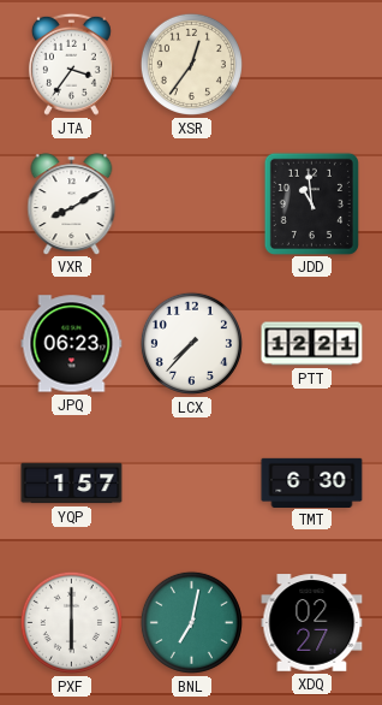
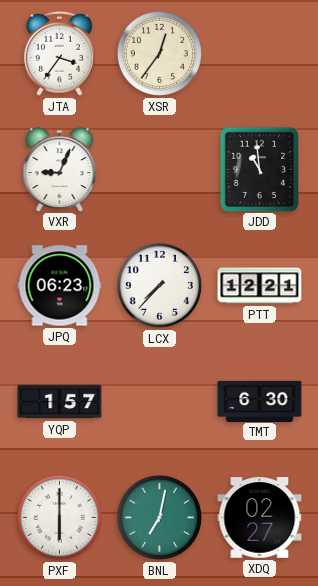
VXR: 8:10 -> 9:04 (60, 169)
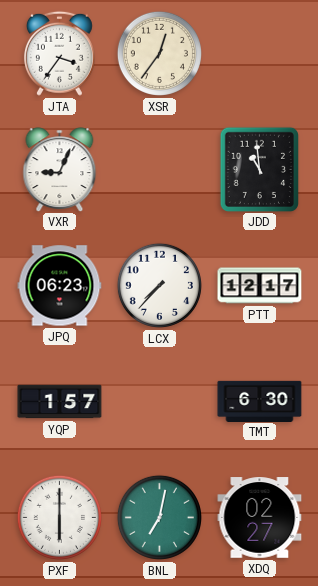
PTT: 12:21 -> 12:17 (260, 286)
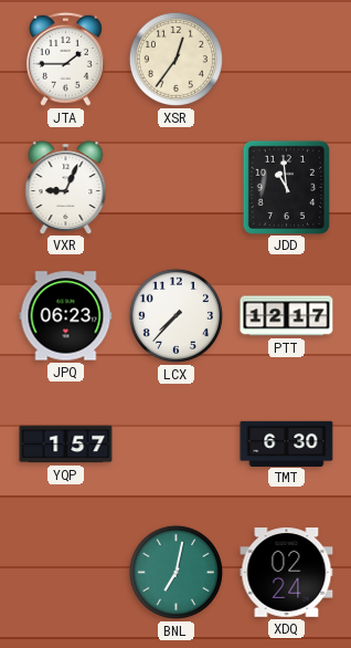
JTA: 3:36 -> 1:45 (65, 59)
PXF: 6:00 -> none (59, 517)
XDQ: 02:27 -> 02:24 (287, 573)
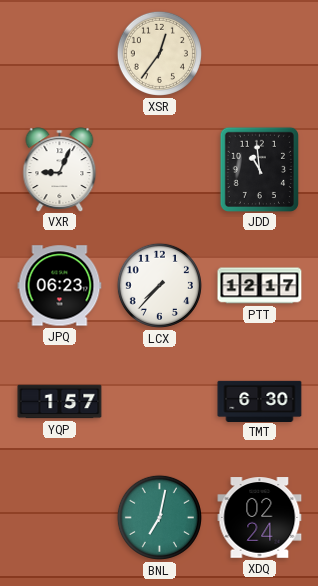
JTA: 1:45 -> none (65, 59)
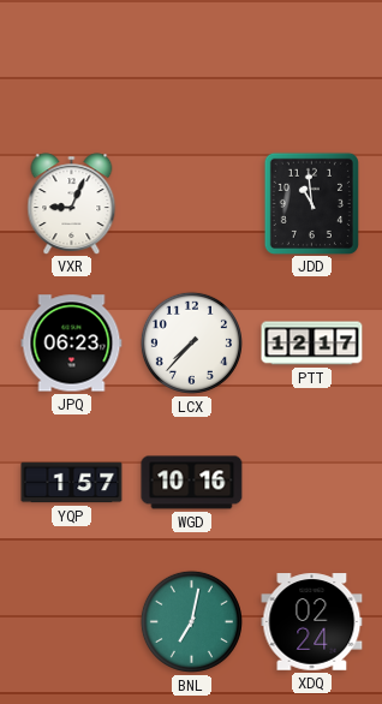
XSR: 12:36 -> none (159, 53)
WGD: none -> 10:16 (192, 483)
TMT: 6:30 -> none (260, 401)
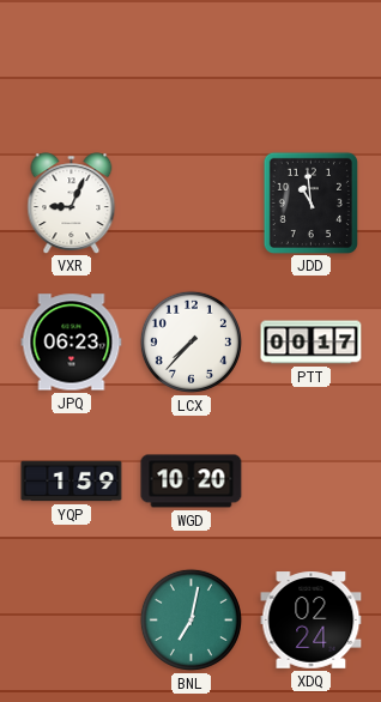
PTT: 12:17 -> 00:17 (312, 343)
YQP: 1:57 -> 1:59 (72, 482)
WGD: 10:16 -> 10:20 (192, 482)
